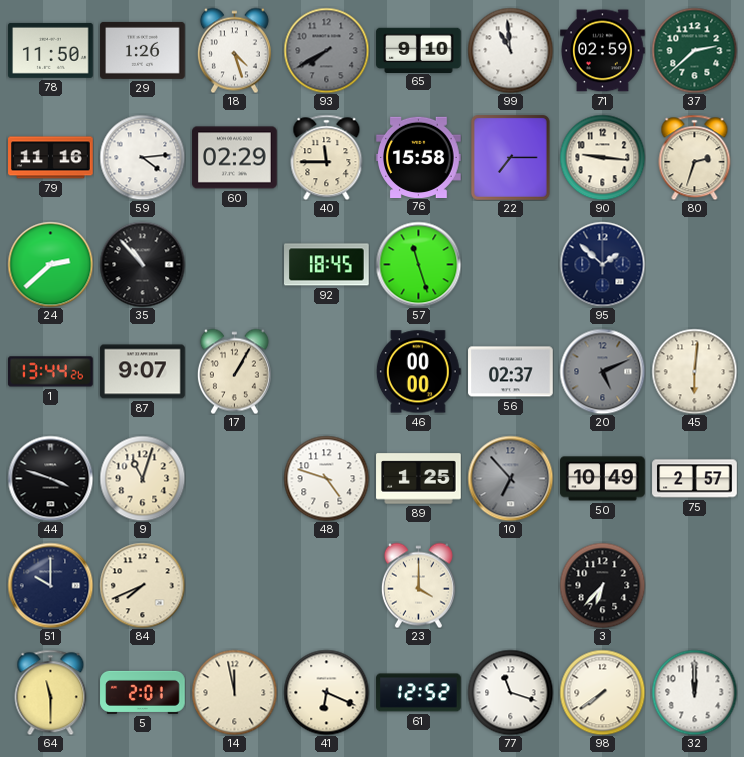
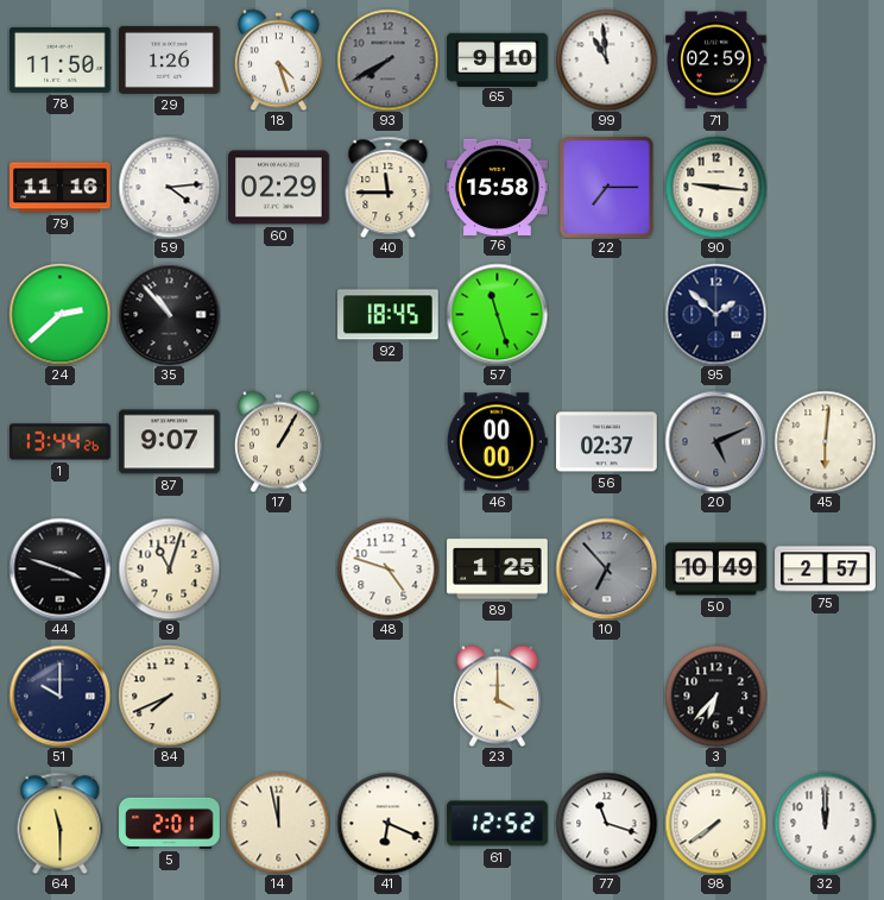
37: 2:38 -> none (694, 50)
80: 2:33 -> none (695, 157)
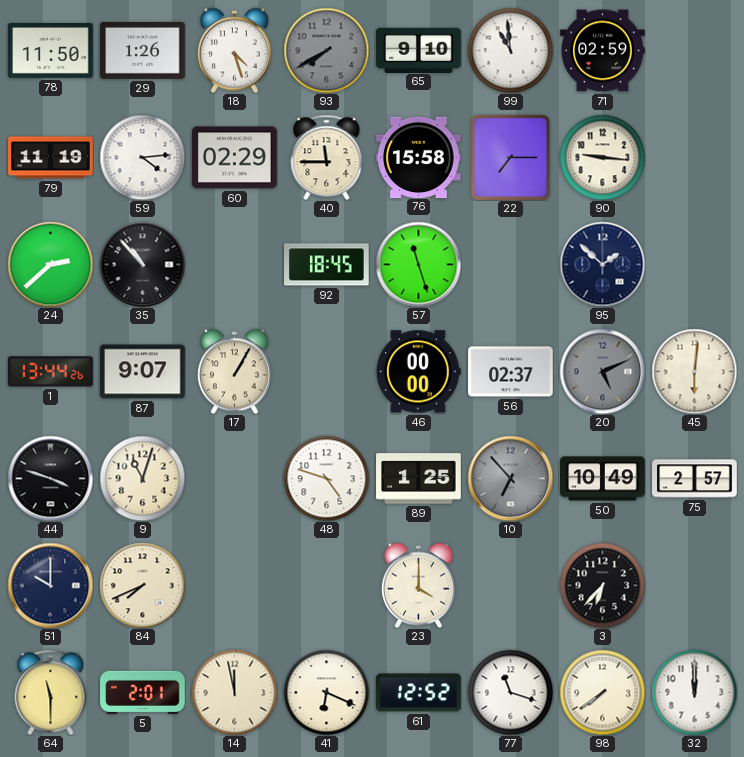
79: 11:16 -> 11:19 (51, 158)
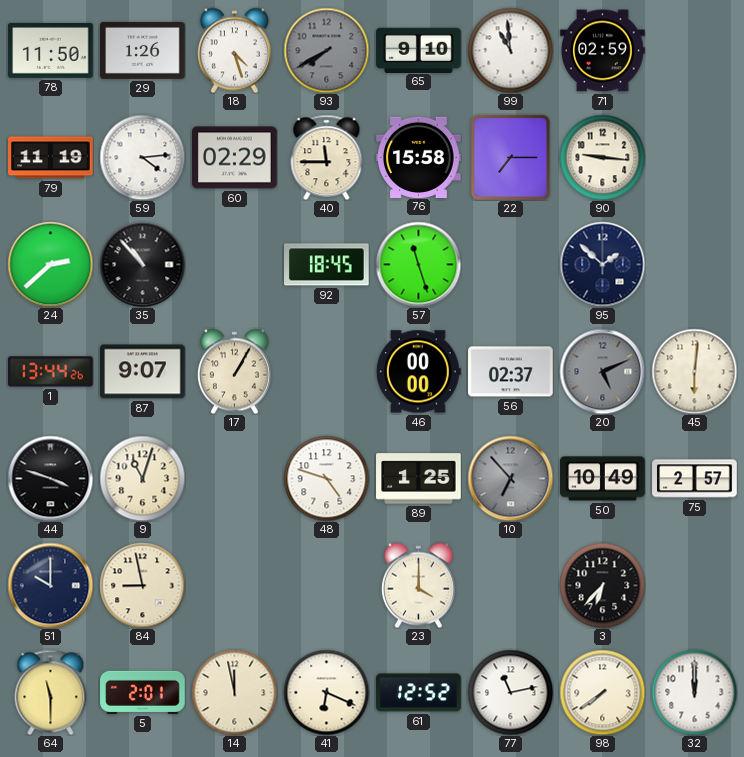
84: 7:41 -> 8:58 (142, 585)
77: 11:18 -> 11:13 (510, 692)
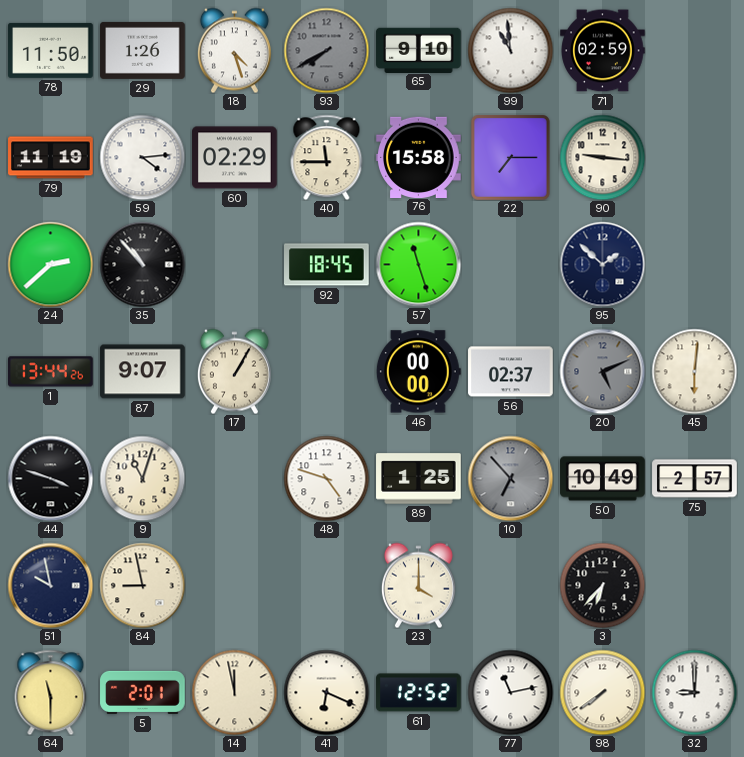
51: 10:00 -> 9:58 (50, 585)
32: 12:00 -> 9:00 (694, 692)
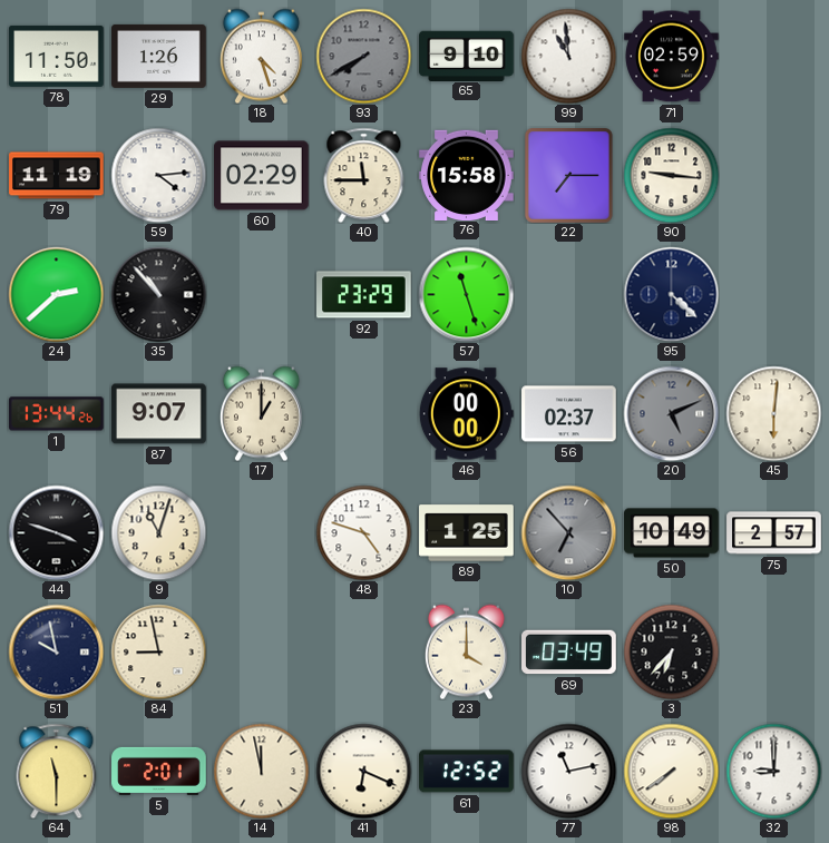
92: 18:45 -> 23:29 (364, 295)
95: 1:52 -> 4:22 (671, 294)
17: 1:05 -> 1:00 (261, 413)
69: none -> 03:49 (569, 653)
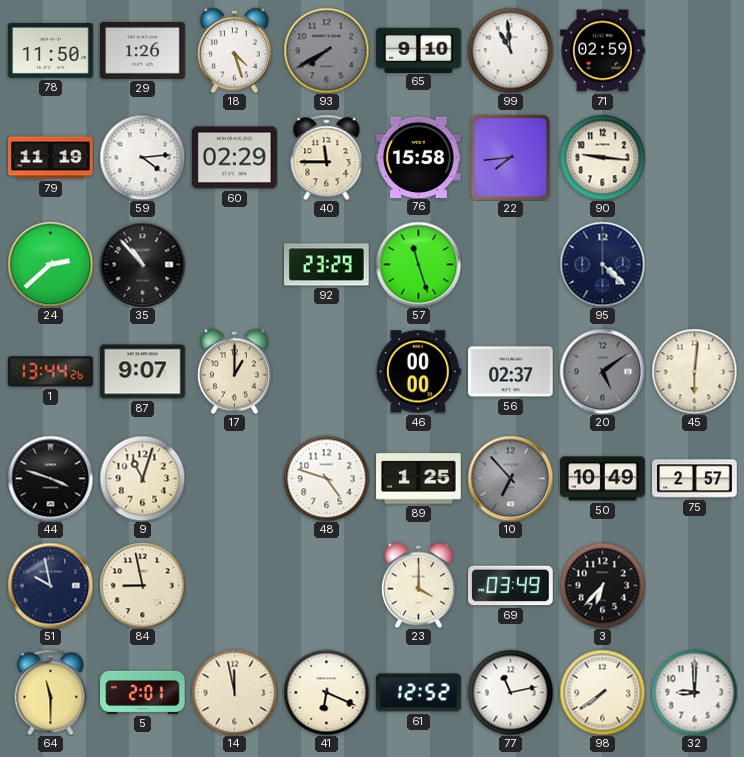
22: 7:15 -> 7:44 (510, 157)
20: 5:11 -> 5:09 (602, 371)
